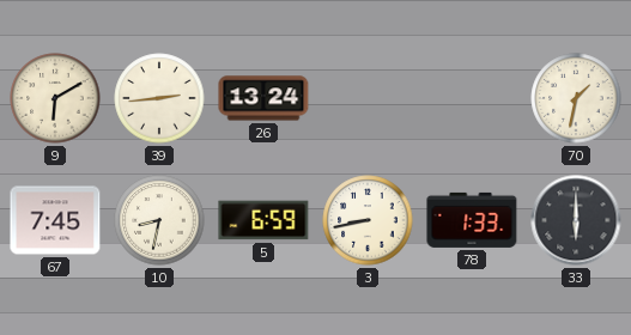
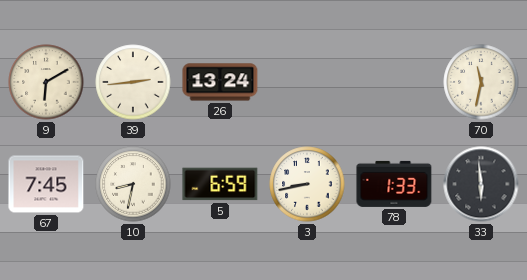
70: 1:32 -> 11:32 (481, 82)
33: 6:00 -> 5:59 (481, 184)
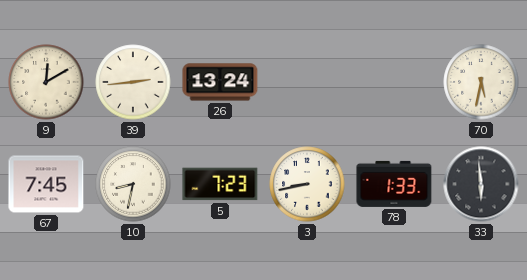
9: 6:10 -> 12:10 (46, 82)
70: 11:32 -> 5:32 (481, 82)
5: 6:59 -> 7:23 (220, 184)
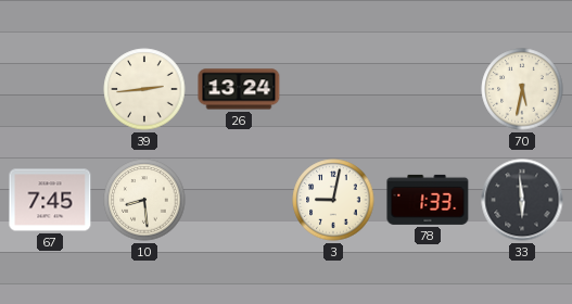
9: 12:10 -> none (46, 82)
10: 8:32 -> 8:29 (144, 200)
5: 7:23 -> none (220, 184)
3: 8:43 -> 9:02 (333, 200)
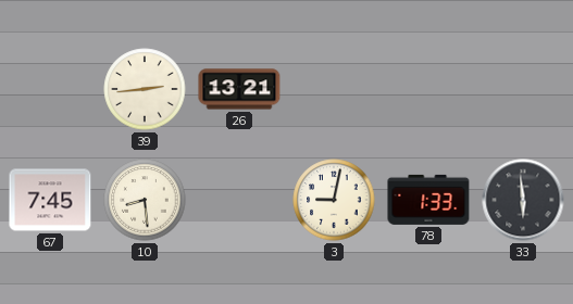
26: 13:24 -> 13:21 (239, 89)
70: 5:32 -> none (522, 89)
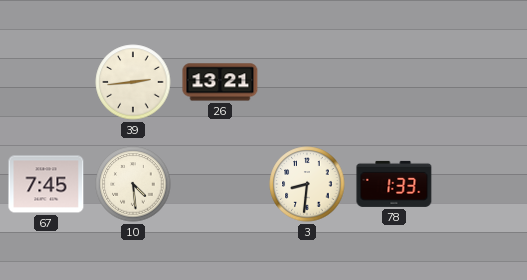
10: 8:29 -> 4:29 (133, 184)
3: 9:02 -> 8:31 (307, 184)
33: 5:59 -> none (523, 200)
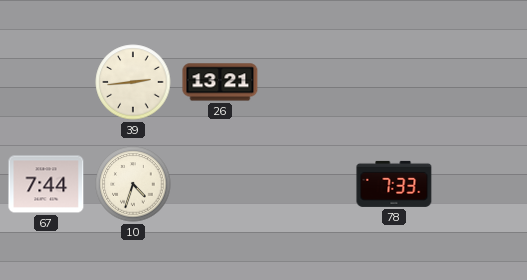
67: 7:45 -> 7:44 (46, 184)
10: 4:29 -> 4:33 (133, 184)
3: 8:31 -> none (307, 184)
78: 1:33 -> 7:33 (394, 184)
